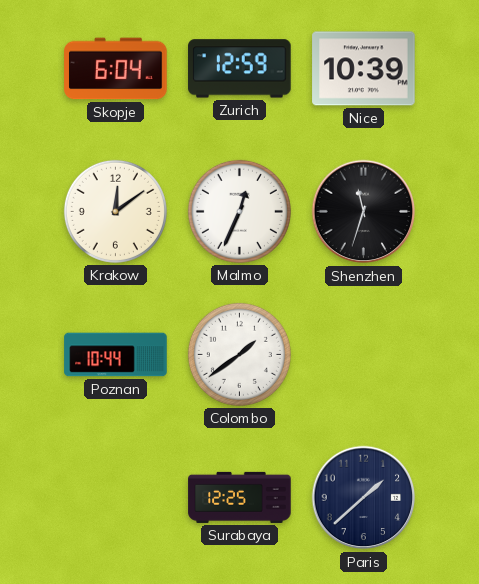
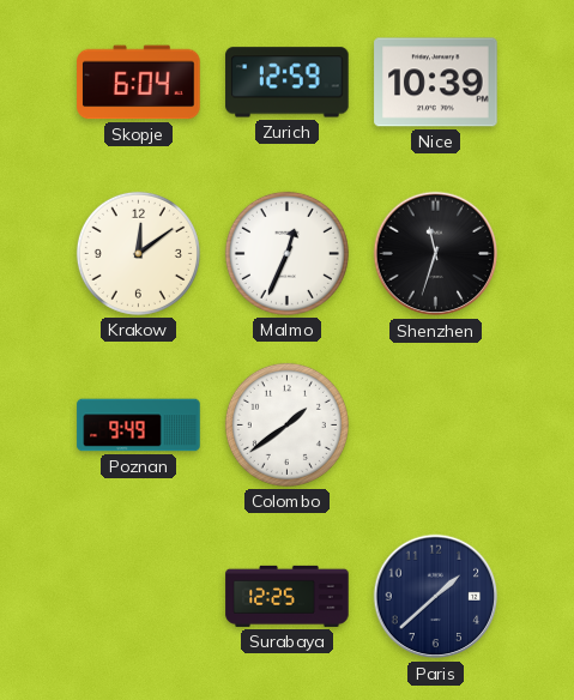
Poznan: 10:44 -> 9:49 (139, 426)
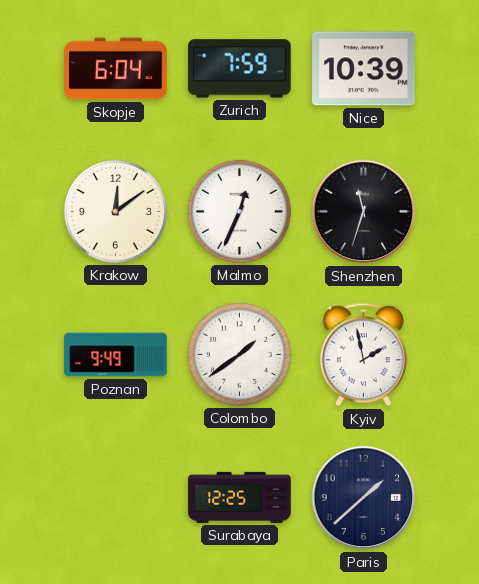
Zurich: 12:59 -> 7:59 (240, 69)
Kyiv: none -> 1:58 (363, 355)
